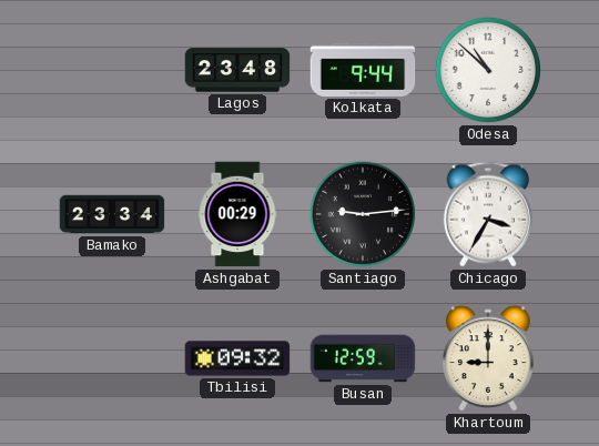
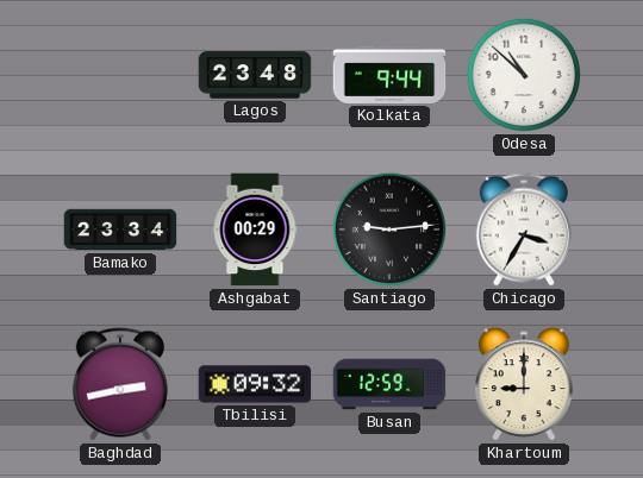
Baghdad: none -> 2:43 (120, 384)
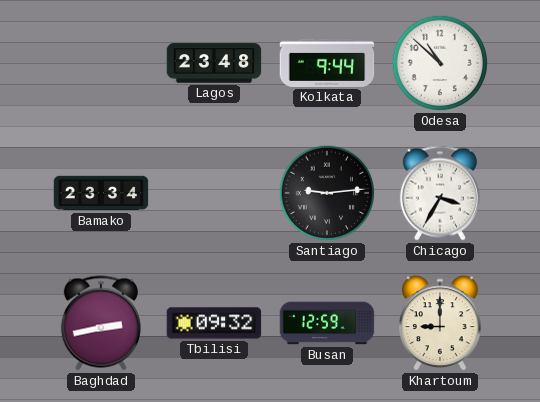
Ashgabat: 00:29 -> none (255, 229)
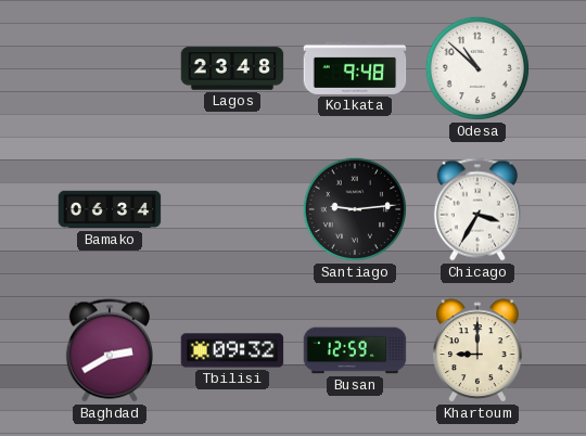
Kolkata: 9:44 -> 9:48 (355, 68)
Bamako: 23:34 -> 06:34 (110, 209)
Baghdad: 2:43 -> 2:40 (110, 350)
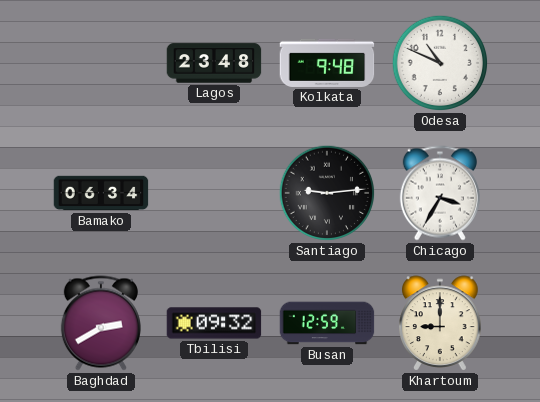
Odesa: 10:52 -> 10:49 (440, 63)
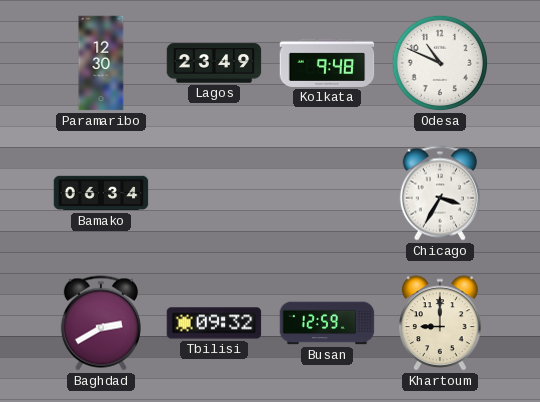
Paramaribo: none -> 12:30 (101, 63)
Lagos: 23:48 -> 23:49 (214, 63)
Santiago: 9:14 -> none (327, 193)
